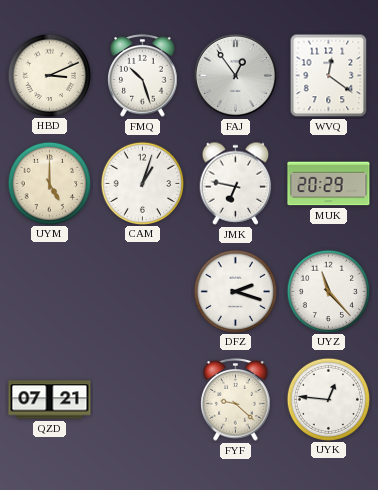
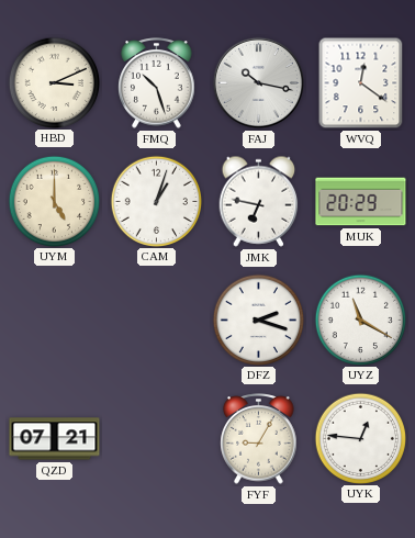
FAJ: 12:54 -> 10:17 (258, 82)
UYZ: 11:23 -> 11:20 (360, 320)
FYF: 9:22 -> 9:05 (259, 439)
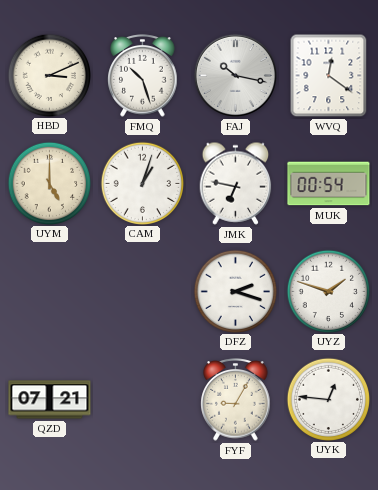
MUK: 20:29 -> 00:54 (329, 184)
UYZ: 11:20 -> 1:48 (328, 291)
